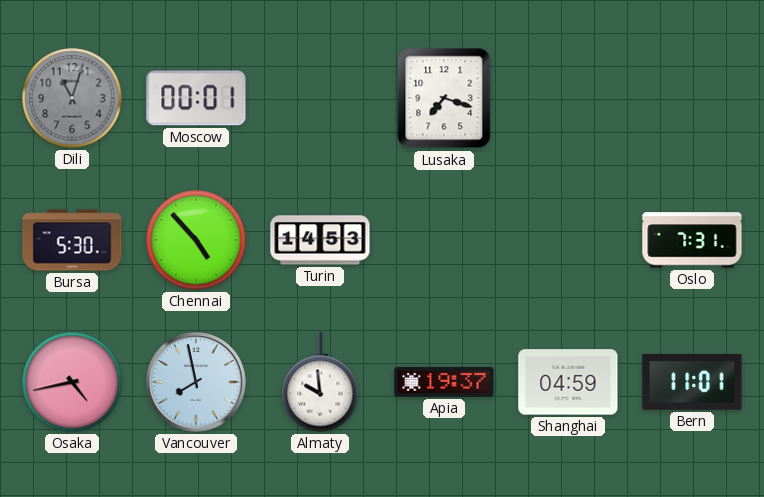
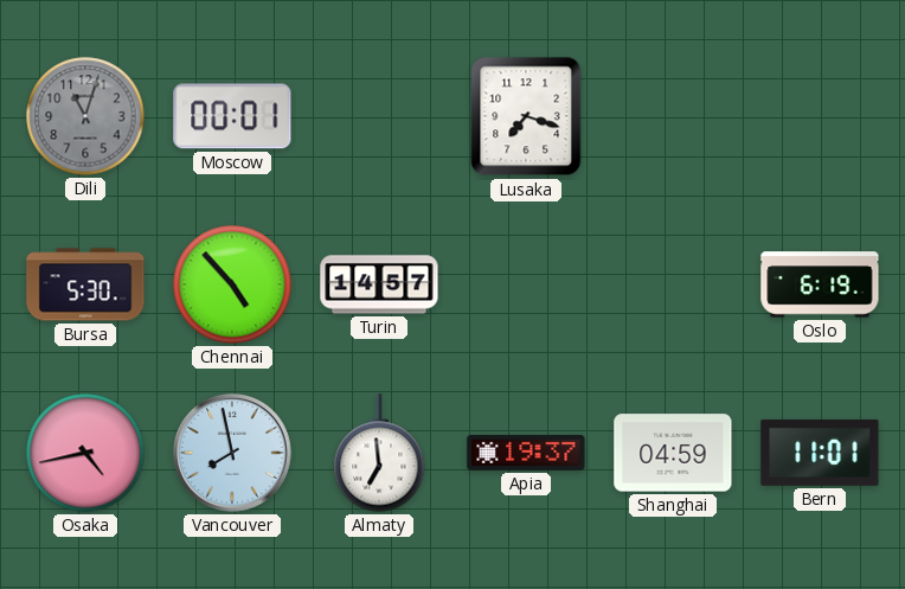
Turin: 14:53 -> 14:57 (379, 284)
Oslo: 7:31 -> 6:19 (820, 284)
Almaty: 9:59 -> 6:59 (379, 453)
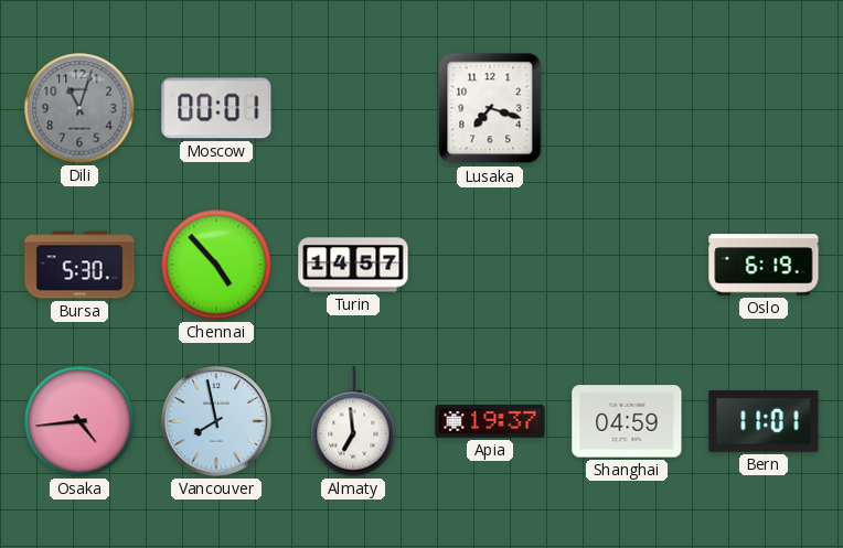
Osaka: 4:43 -> 4:44 (79, 421)
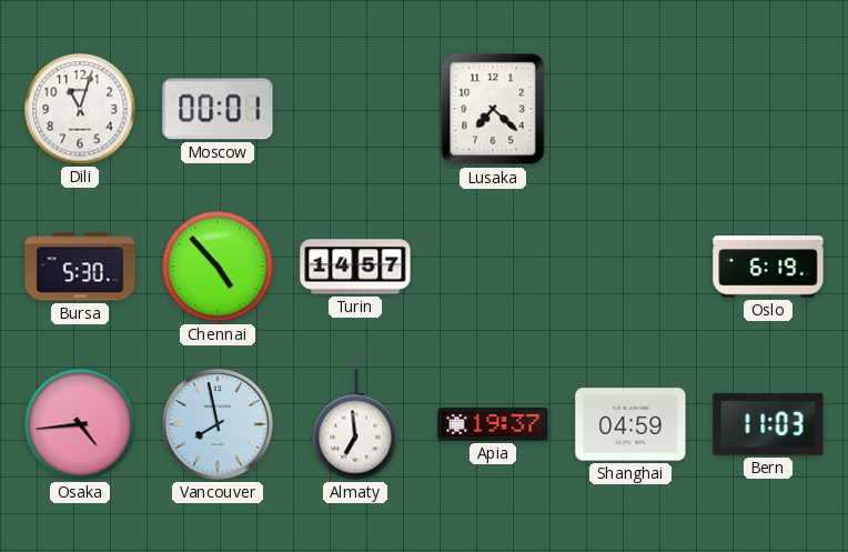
Dili dial: grey -> white (80, 109)
Lusaka: 7:18 -> 7:22 (493, 109)
Bern: 11:01 -> 11:03 (768, 424)
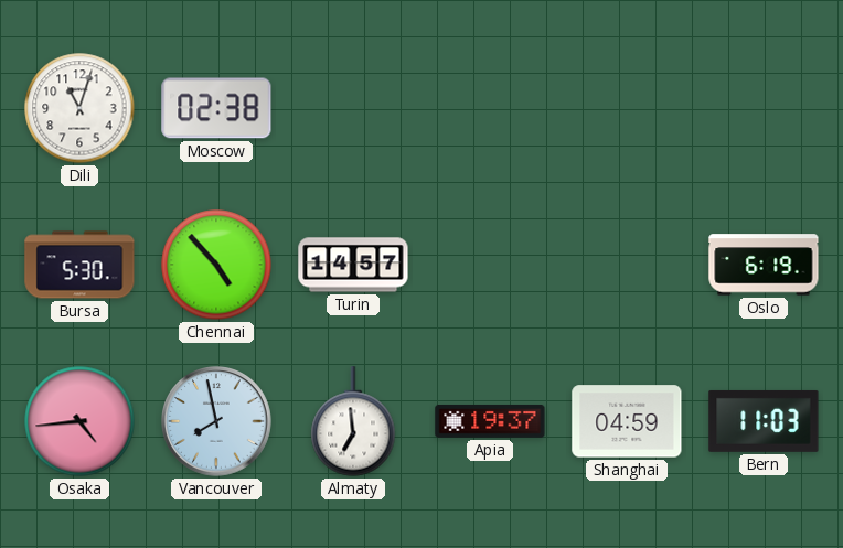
Moscow: 00:01 -> 02:38 (216, 108)
Lusaka: 7:22 -> none (493, 109)
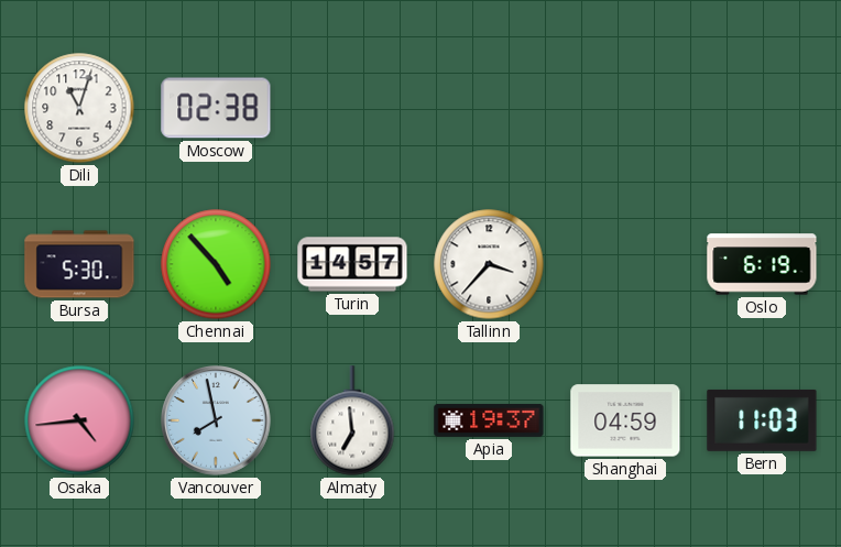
Tallinn: none -> 3:37 (489, 264)
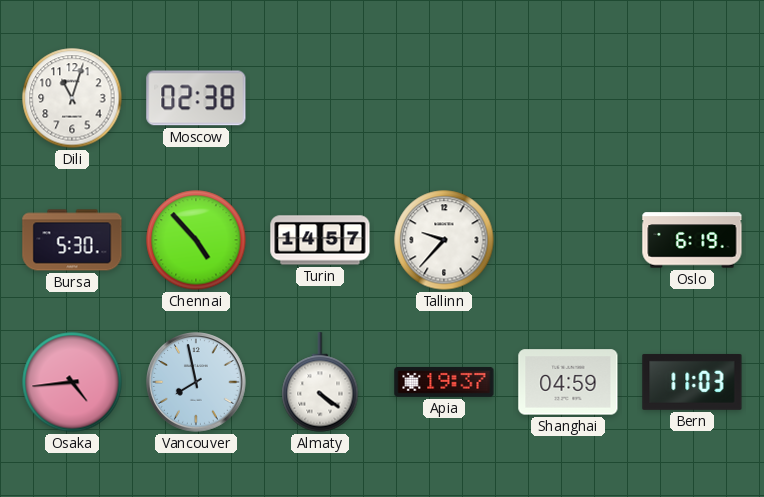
Tallinn: 3:37 -> 9:37 (444, 240)
Almaty: 6:59 -> 4:21 (320, 382)
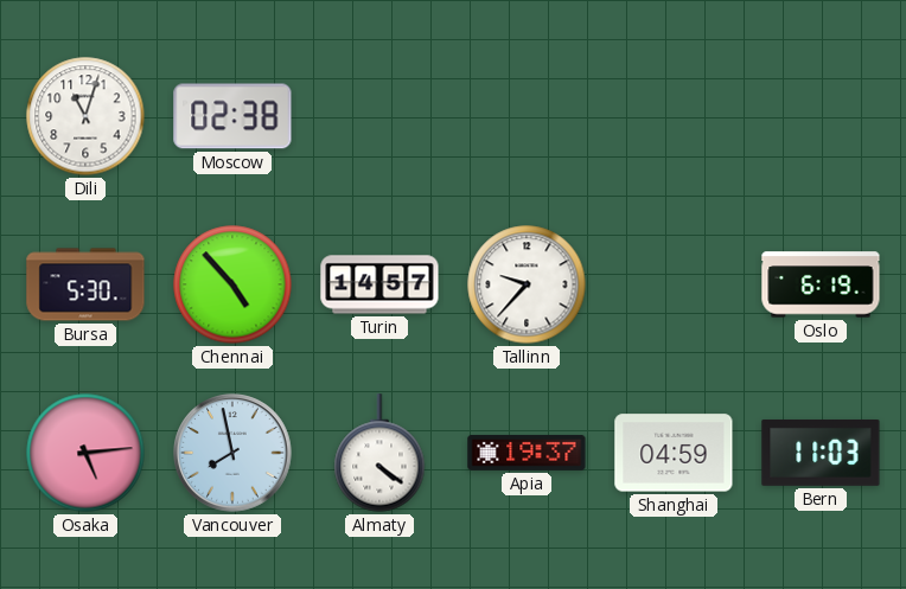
Osaka: 4:44 -> 5:14 (85, 453)
